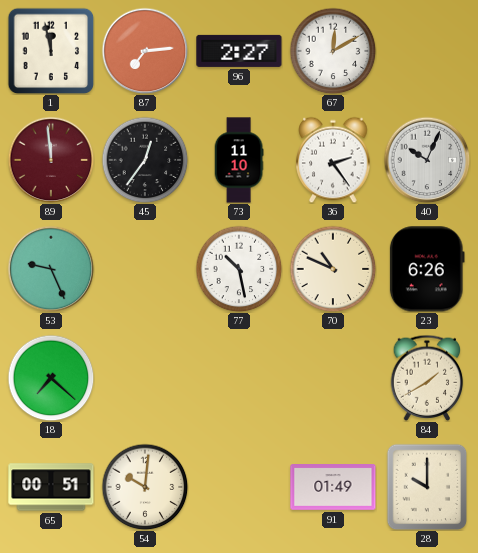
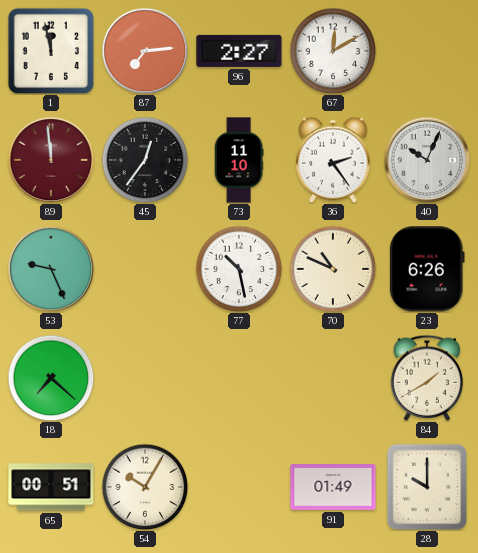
54: 10:01 -> 10:05 (145, 487)
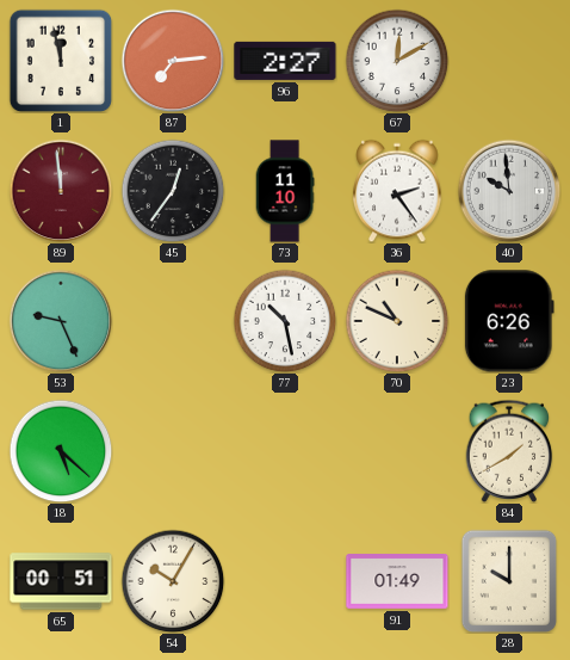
40: 10:04 -> 9:59 (509, 191)
18: 7:22 -> 5:22 (61, 451)
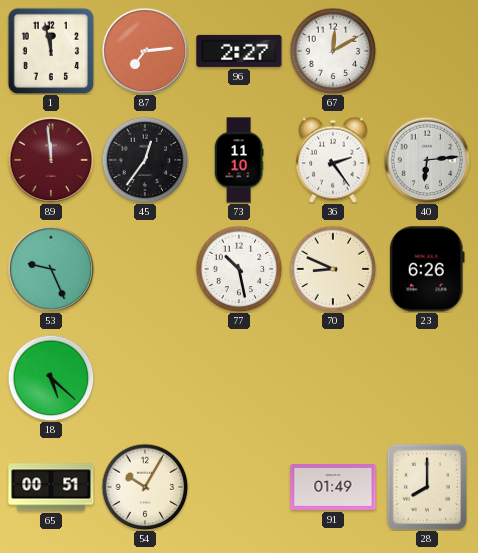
40: 9:59 -> 6:14 (427, 160)
70: 10:49 -> 8:49 (333, 269)
84: 1:40 -> none (509, 451)
28: 10:00 -> 8:00 (427, 487)
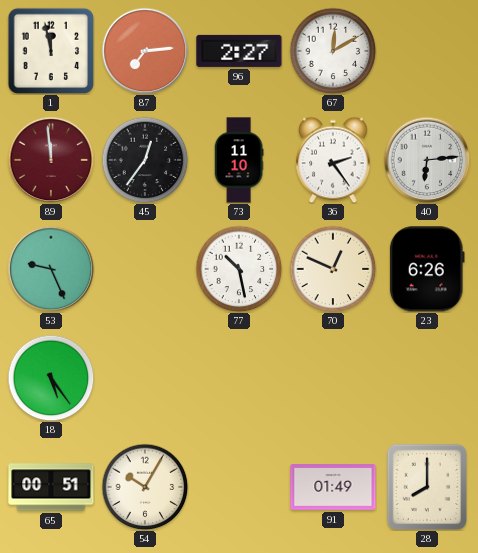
70: 8:49 -> 12:49 (333, 269)
18: 5:22 -> 5:24 (51, 378)
